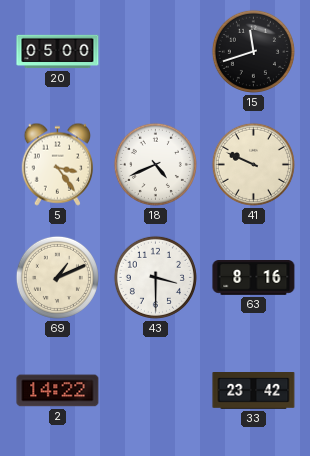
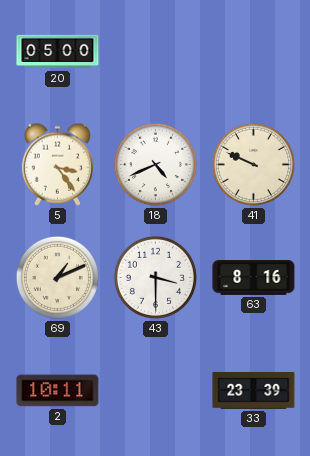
15: 11:42 -> none (253, 51)
2: 14:22 -> 10:11 (58, 391)
33: 23:42 -> 23:39 (254, 391)
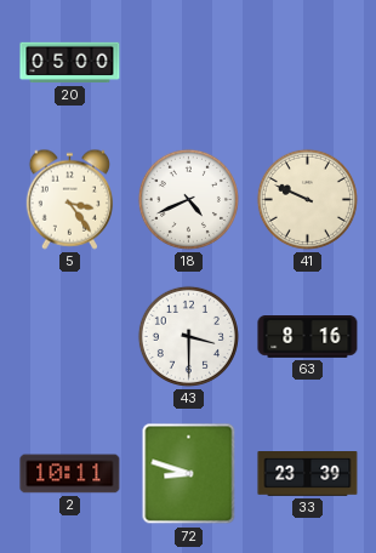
69: 1:11 -> none (57, 277)
72: none -> 8:48 (189, 474)
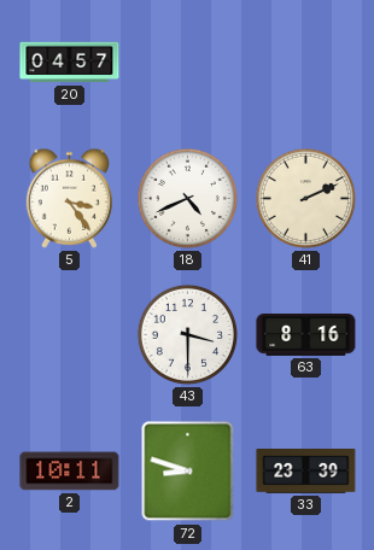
20: 05:00 -> 04:57 (70, 63)
41: 9:49 -> 2:11 (305, 198)
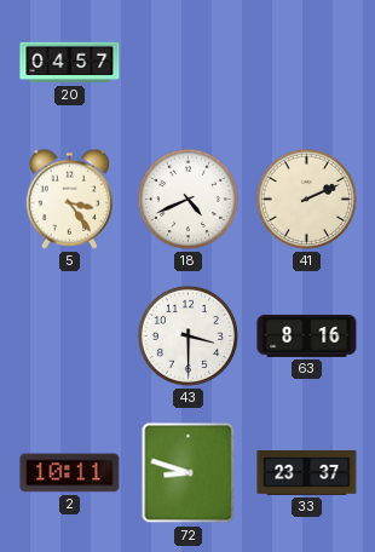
33: 23:39 -> 23:37 (307, 473)
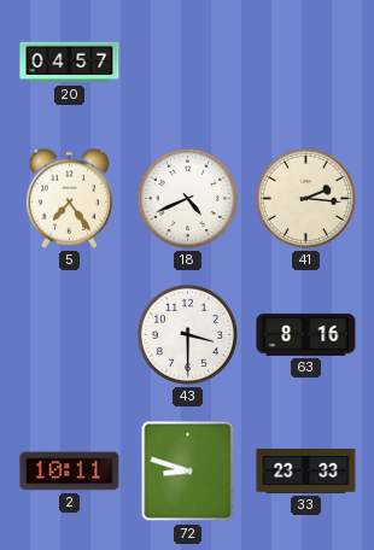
5: 3:24 -> 7:24 (69, 198)
41: 2:11 -> 2:16 (305, 198)
33: 23:37 -> 23:33 (306, 472)
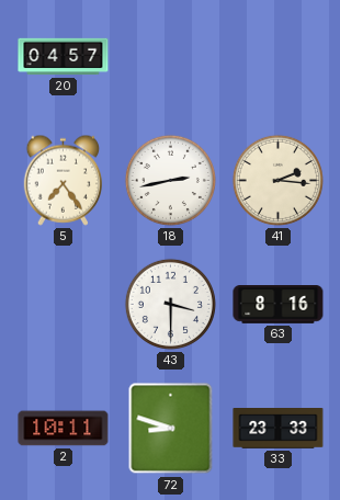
18: 4:41 -> 2:43 (170, 180)
